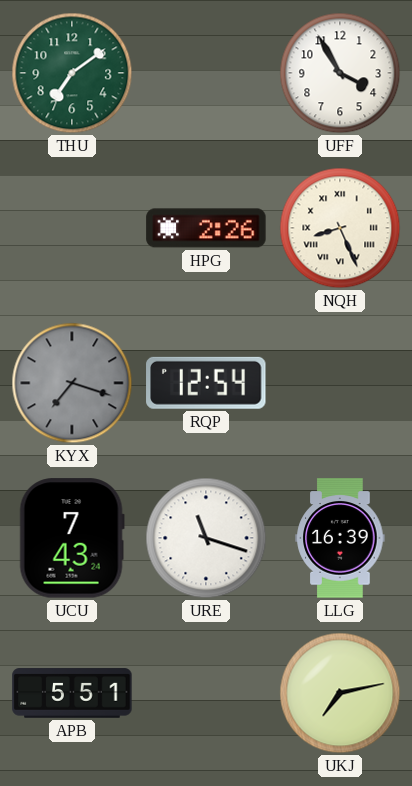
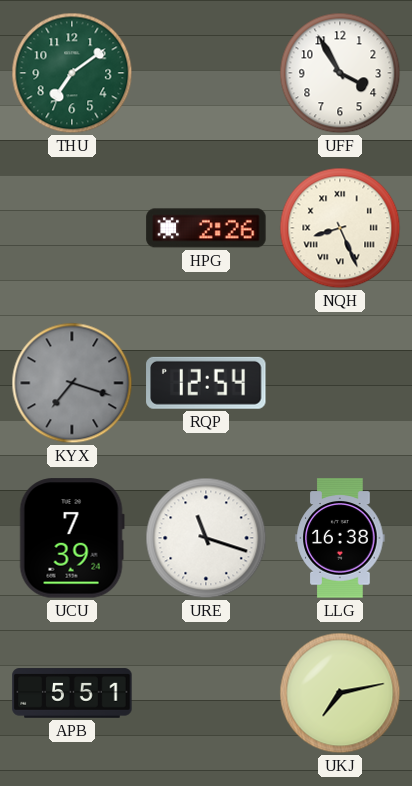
UCU: 7:43 -> 7:39 (72, 538)
LLG: 16:39 -> 16:38 (340, 538)
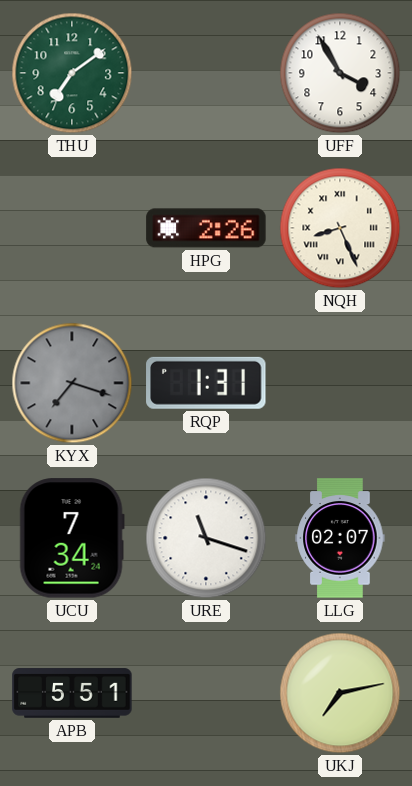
RQP: 12:54 -> 1:31 (206, 383)
UCU: 7:39 -> 7:34 (72, 538)
LLG: 16:38 -> 02:07 (340, 538)
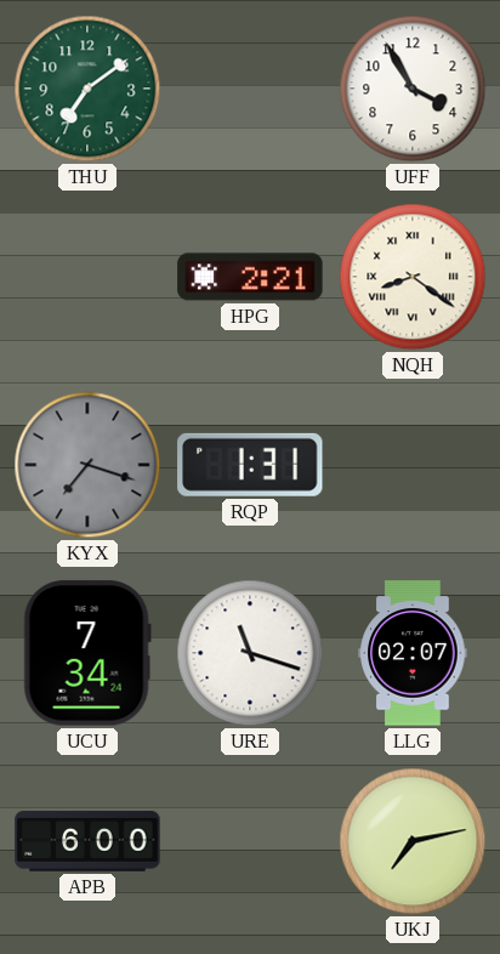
HPG: 2:26 -> 2:21 (250, 277)
NQH: 8:26 -> 8:21 (413, 277)
APB: 5:51 -> 6:00 (87, 841)
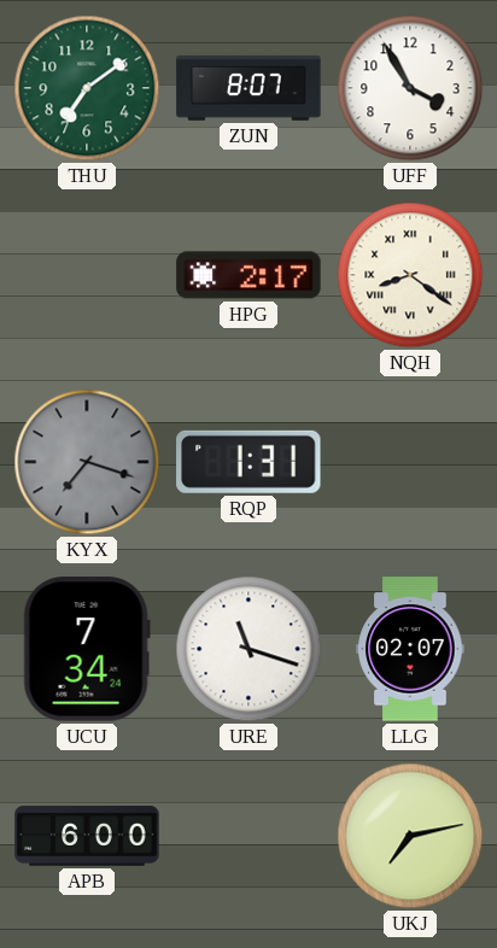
ZUN: none -> 8:07 (248, 88)
HPG: 2:21 -> 2:17 (248, 275)
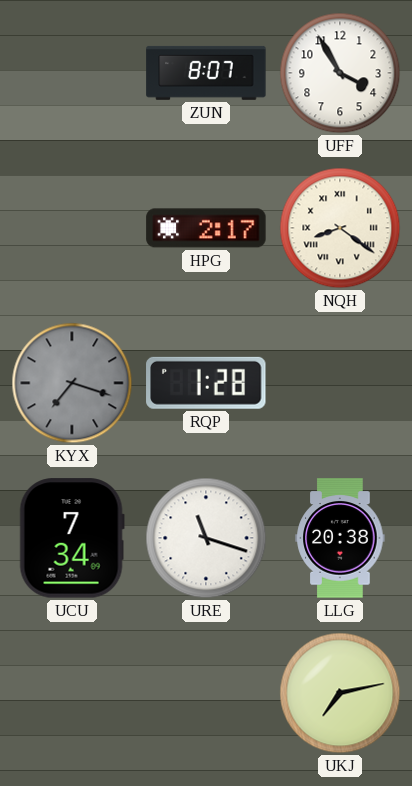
THU: 7:09 -> none (87, 88)
RQP: 1:31 -> 1:28 (206, 383)
UCU: 7:34:24 -> 7:34:09 (72, 538)
LLG: 02:07 -> 20:38 (340, 538)
APB: 6:00 -> none (87, 836)
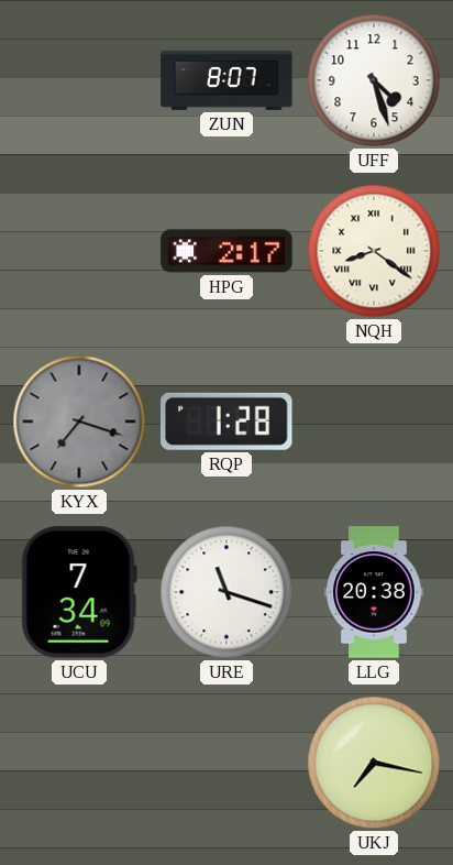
UFF: 3:55 -> 4:27 (374, 80)
UKJ: 7:13 -> 7:17 (374, 763)
